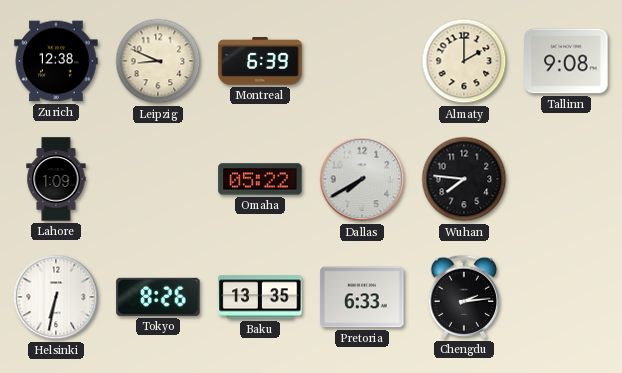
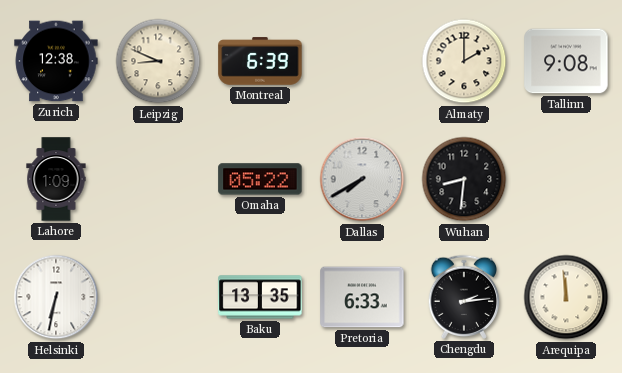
Wuhan: 7:46 -> 8:31 (464, 179)
Tokyo: 8:26 -> none (158, 297)
Arequipa: none -> 11:59 (566, 297)
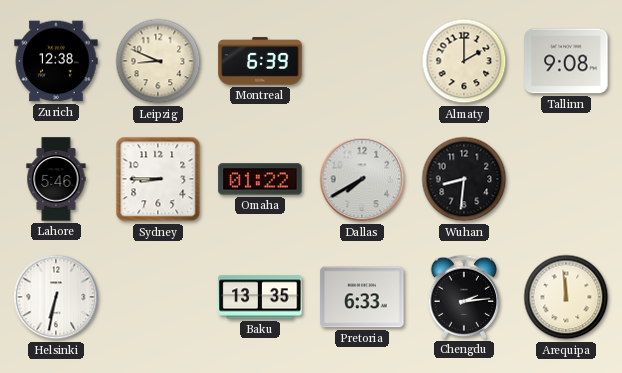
Lahore: 1:09 -> 5:46 (56, 179)
Sydney: none -> 8:45 (158, 179)
Omaha: 05:22 -> 01:22 (260, 179)
